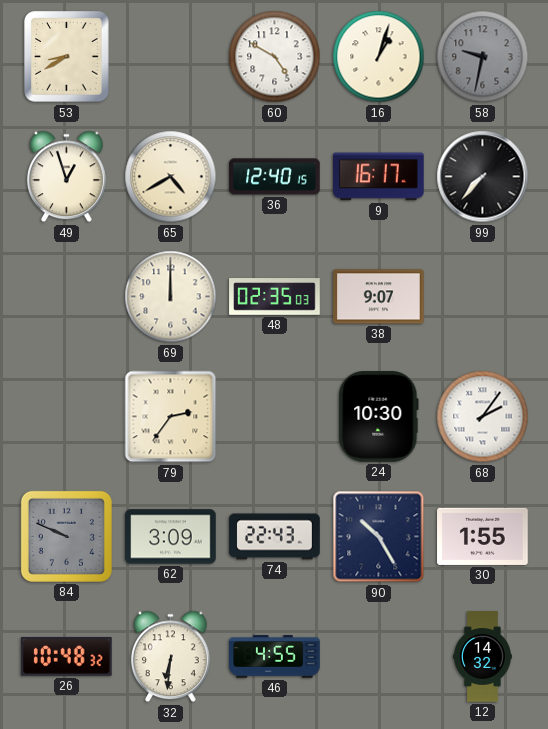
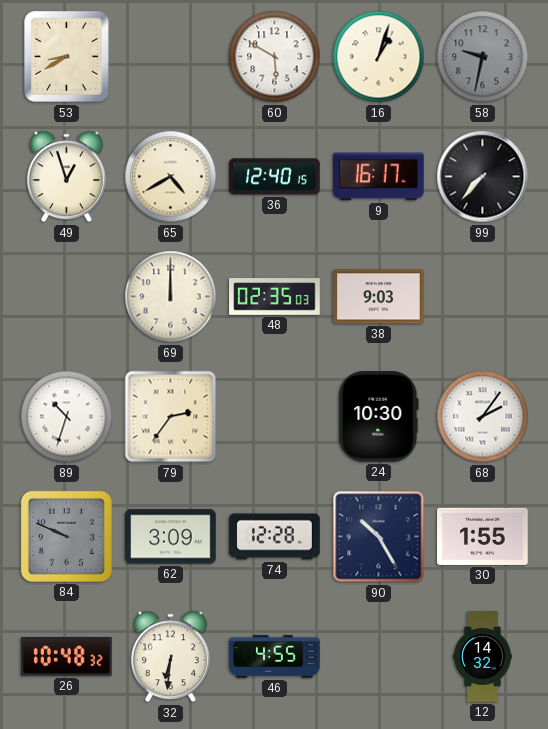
60: 4:50 -> 5:50 (275, 57)
38: 9:07 -> 9:03 (379, 297)
89: none -> 10:33 (67, 417)
74: 22:43 -> 12:28 (275, 537)
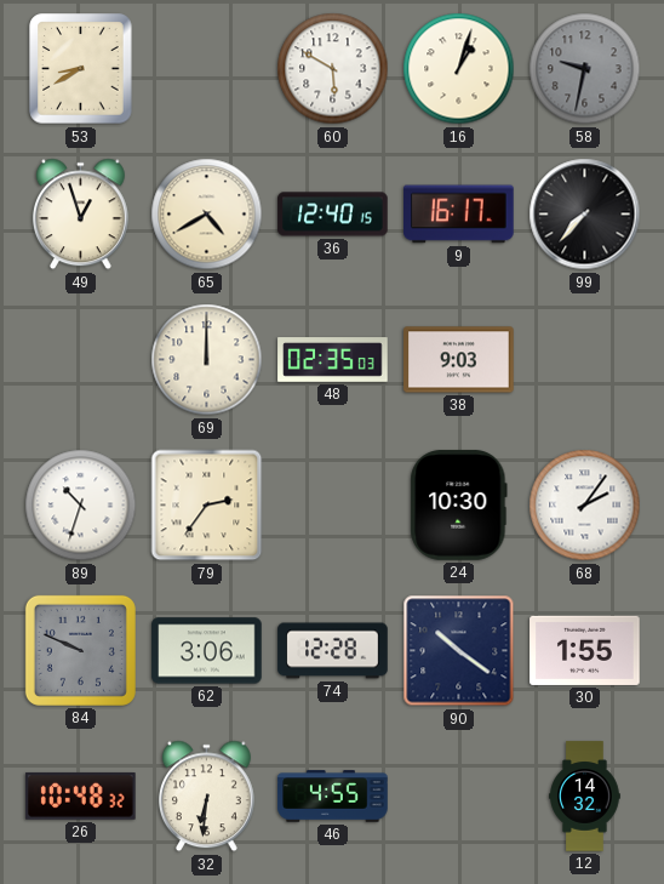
62: 3:09 -> 3:06 (207, 651)
90: 10:25 -> 10:21 (459, 651)
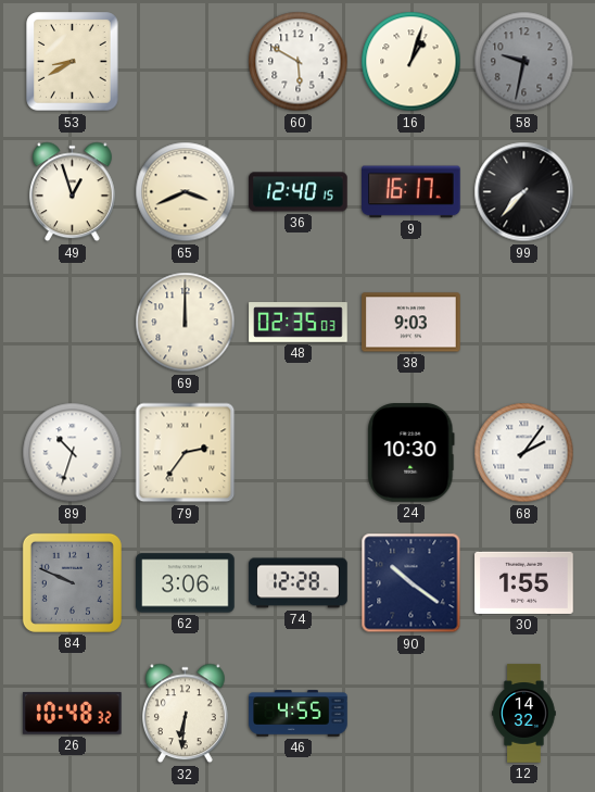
65: 4:40 -> 3:41 (186, 192)
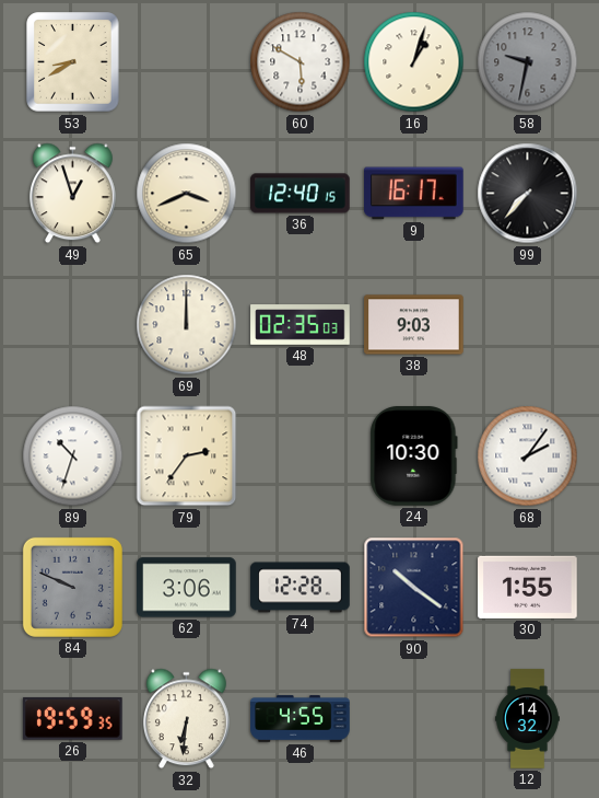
26: 10:48 -> 19:59 (73, 718)
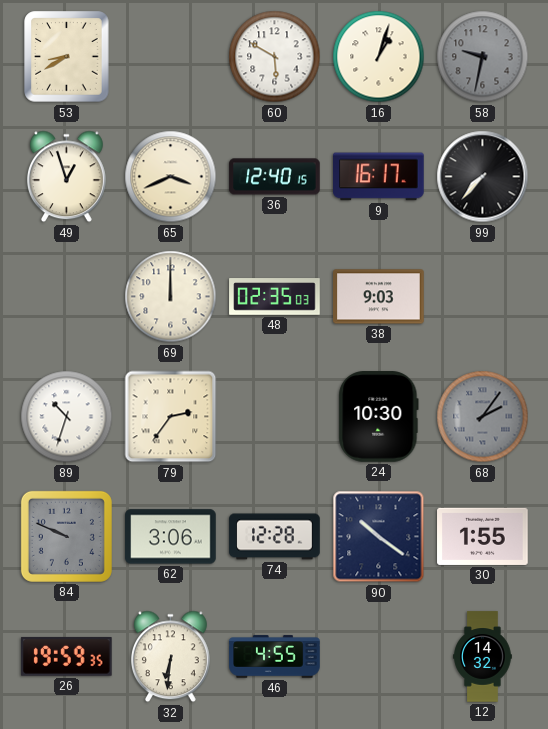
68 dial: white -> grey (483, 417)
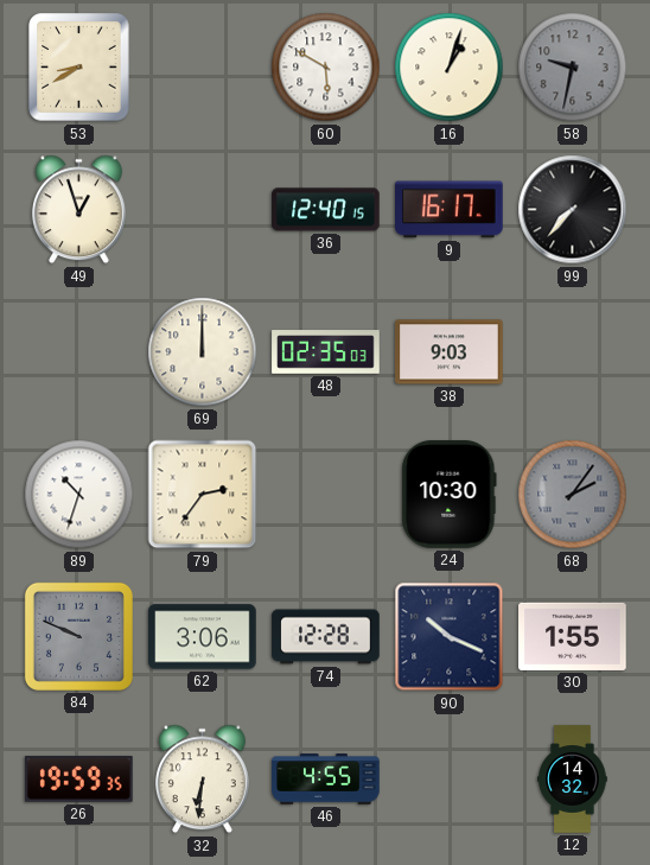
65: 3:41 -> none (171, 177)
90: 10:21 -> 10:19 (450, 637)
